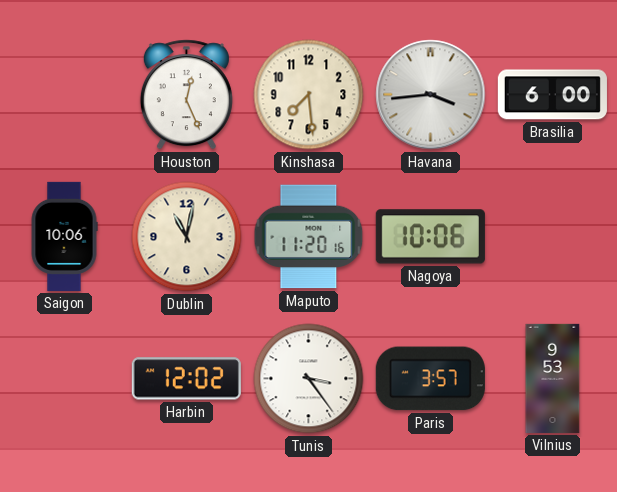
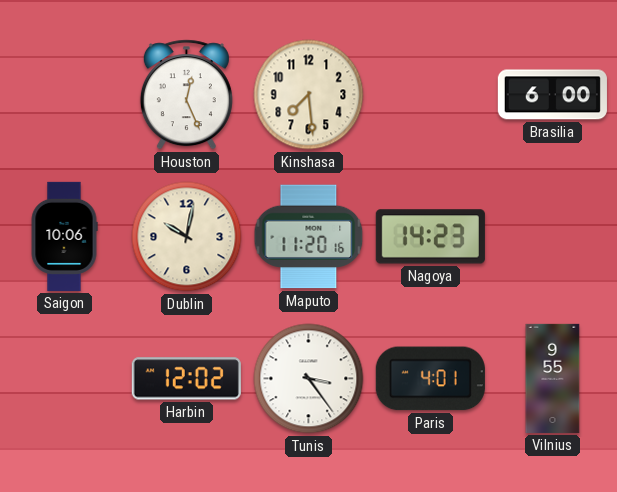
Havana: 3:44 -> none (431, 95)
Dublin: 11:02 -> 10:02 (187, 237)
Nagoya: 10:06 -> 14:23 (430, 237)
Paris: 3:57 -> 4:01 (430, 379)
Vilnius: 9:53 -> 9:55 (553, 378)
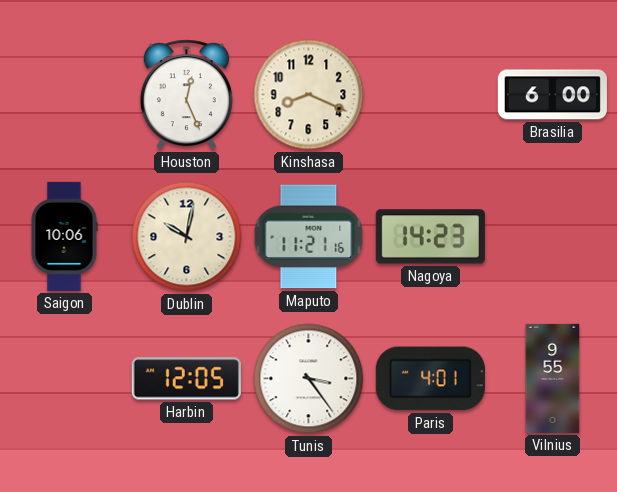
Kinshasa: 7:29 -> 8:19 (309, 95)
Maputo: 11:20 -> 11:21 (309, 237)
Harbin: 12:02 -> 12:05 (186, 379)
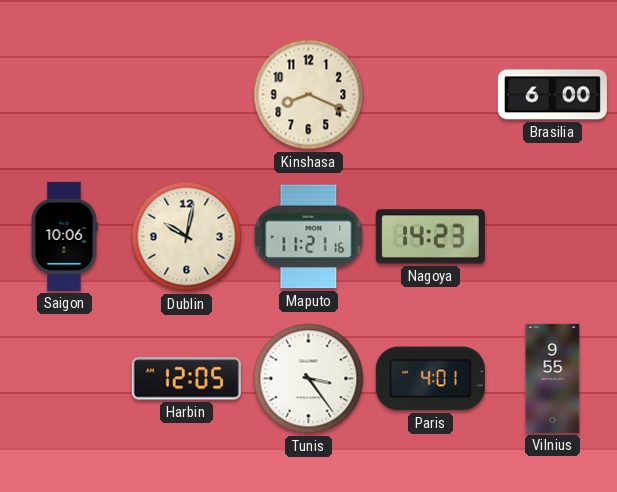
Houston: 12:26 -> none (186, 95)
